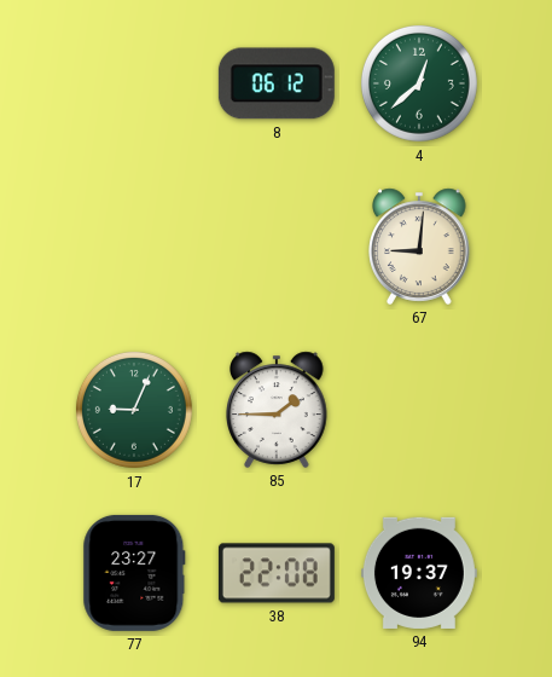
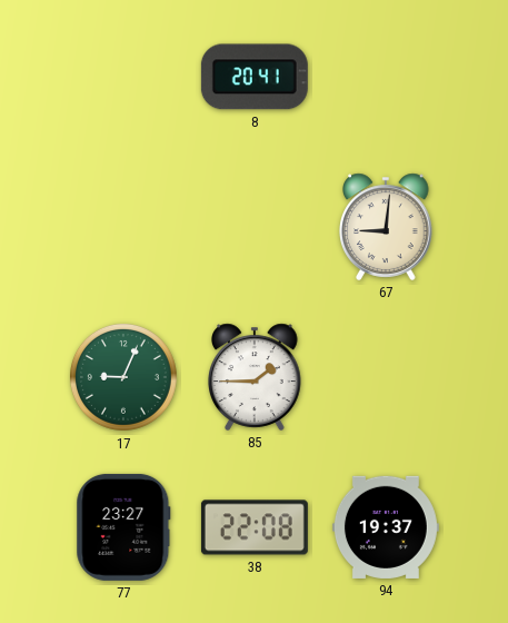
8: 06:12 -> 20:41 (255, 77)
4: 12:38 -> none (419, 83)
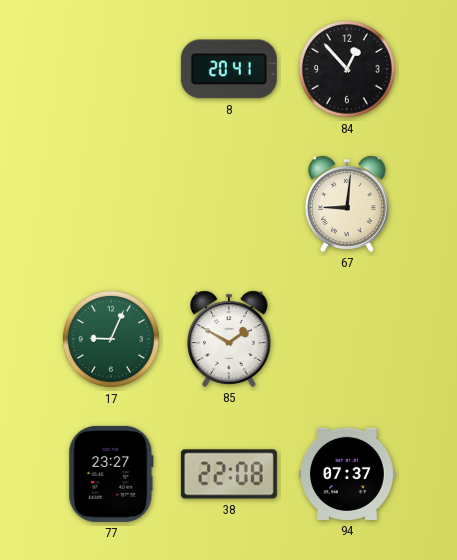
84: none -> 12:53 (347, 69)
85: 1:45 -> 1:50 (229, 339)
94: 19:37 -> 07:37 (347, 474)
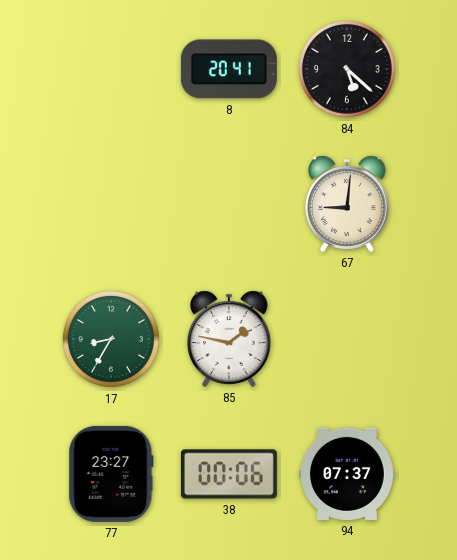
84: 12:53 -> 5:22 (347, 69)
17: 9:04 -> 8:35 (111, 339)
85: 1:50 -> 1:47 (229, 339)
38: 22:08 -> 00:06 (229, 474)
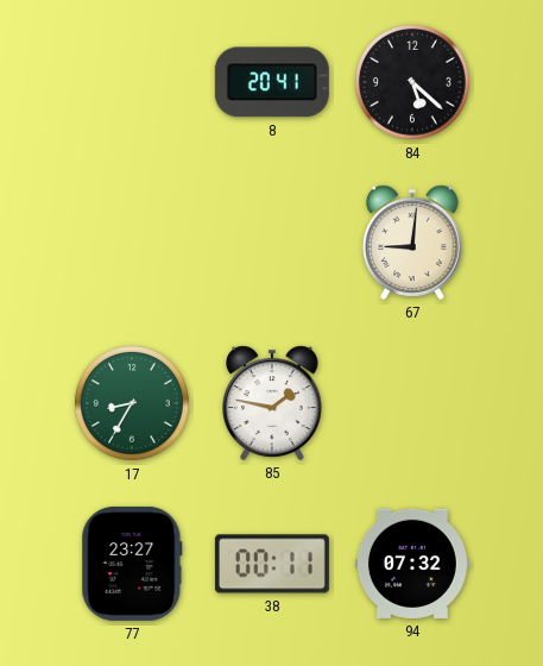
38: 00:06 -> 00:11 (272, 564)
94: 07:37 -> 07:32 (412, 564)
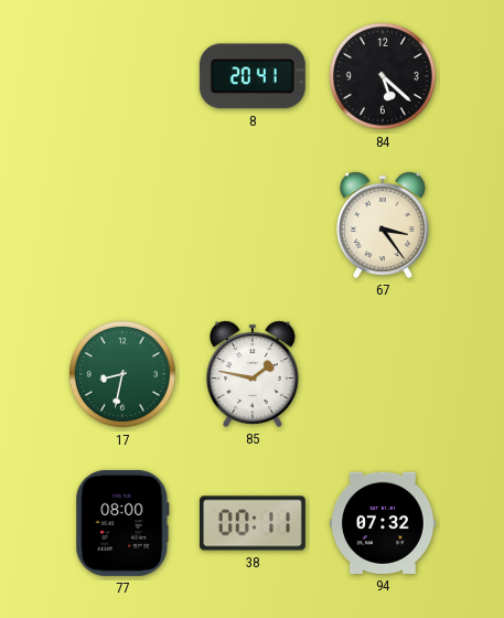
67: 9:01 -> 3:24 (383, 225)
17: 8:35 -> 8:32 (122, 374)
77: 23:27 -> 08:00 (122, 523)
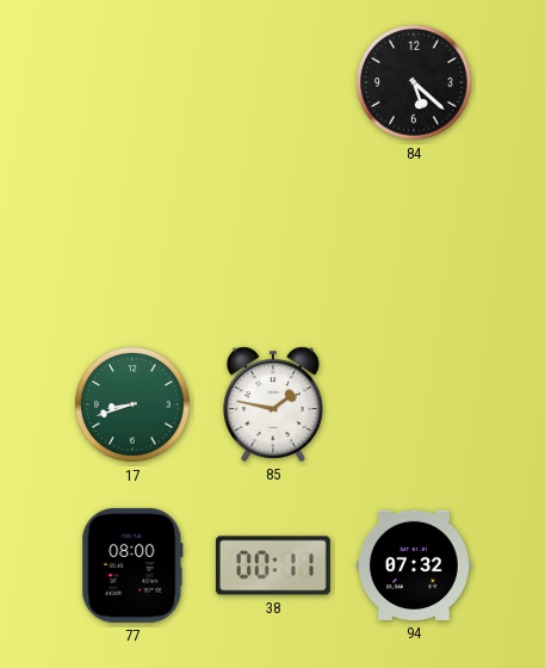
8: 20:41 -> none (253, 76)
67: 3:24 -> none (383, 225)
17: 8:32 -> 8:42 (132, 404)
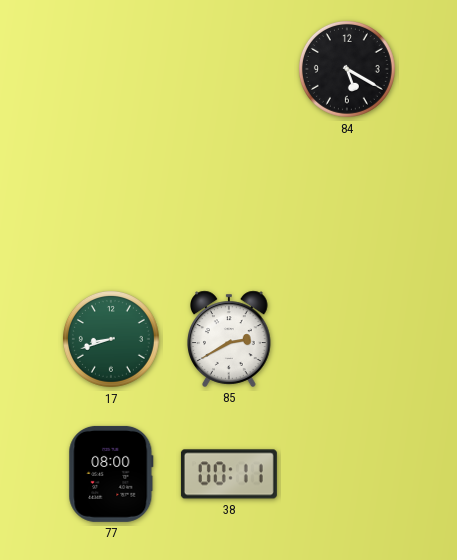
84: 5:22 -> 5:20 (347, 69)
85: 1:47 -> 2:40 (229, 339)
94: 07:32 -> none (414, 565)
